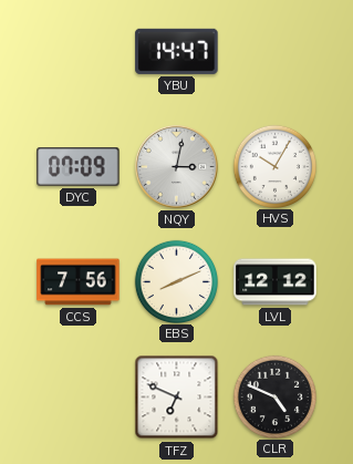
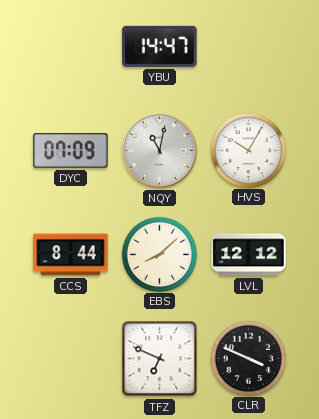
NQY: 3:02 -> 11:02 (160, 151)
CCS: 7:56 -> 8:44 (71, 255)
EBS: 8:11 -> 8:08 (159, 254)
CLR: 4:49 -> 3:49 (248, 358)
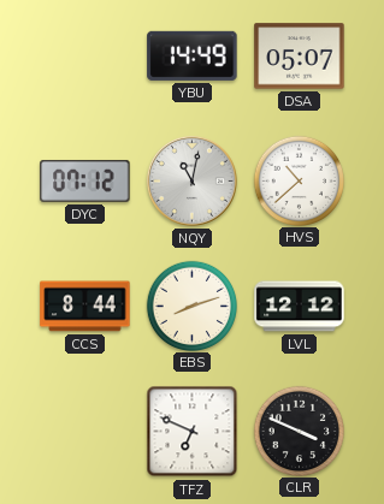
YBU: 14:47 -> 14:49 (193, 55)
DSA: none -> 05:07 (300, 57)
DYC: 07:09 -> 07:12 (85, 182)
HVS: 10:05 -> 10:38 (299, 180)
EBS: 8:08 -> 8:12 (191, 306)
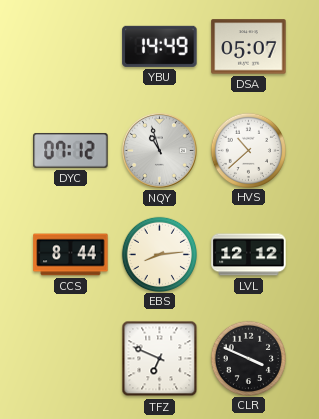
NQY: 11:02 -> 10:57 (160, 151)
EBS: 8:12 -> 8:14 (159, 254)
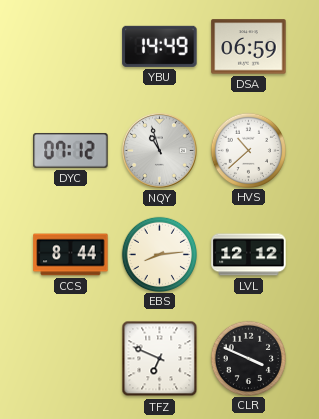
DSA: 05:07 -> 06:59 (249, 47)
